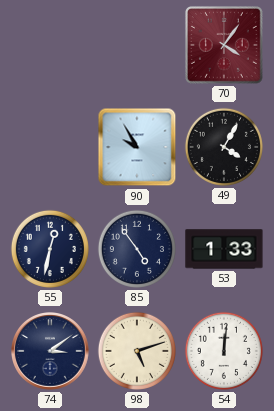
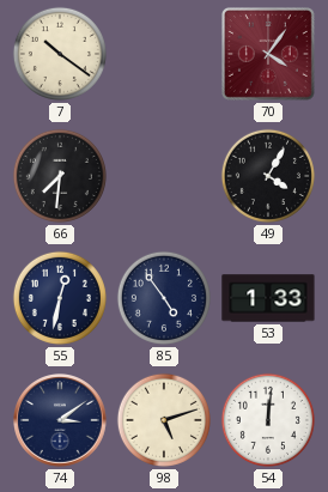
7: none -> 10:21 (60, 54)
66: none -> 7:31 (60, 176)
90: 9:55 -> none (137, 147)
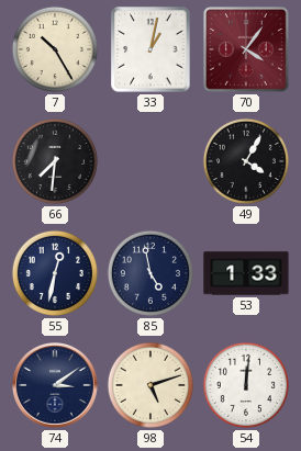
7: 10:21 -> 10:25 (55, 49)
33: none -> 1:02 (150, 49)
85: 4:54 -> 4:58 (150, 273)
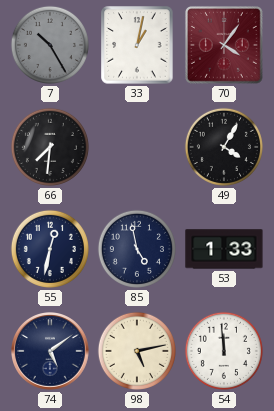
7 dial: cream -> grey (50, 45)
74: 3:09 -> 5:09 (51, 352)
98: 5:12 -> 5:13 (137, 351)
54: 12:01 -> 11:59 (224, 351)
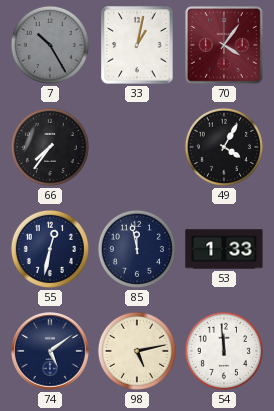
66: 7:31 -> 7:36 (50, 147)
85: 4:58 -> 11:58 (137, 249)
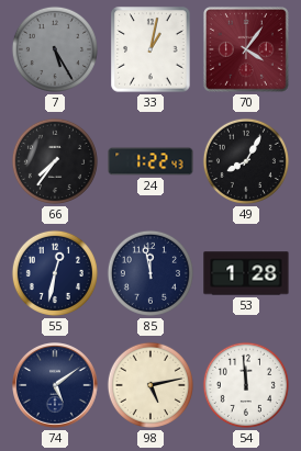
7: 10:25 -> 5:25 (55, 49)
24: none -> 1:22 (150, 161)
49: 4:05 -> 8:05 (246, 161)
53: 1:33 -> 1:28 (246, 273)
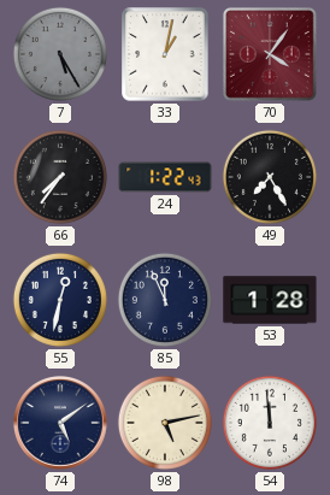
49: 8:05 -> 7:25 (270, 177)
85: 11:58 -> 11:56 (165, 300)
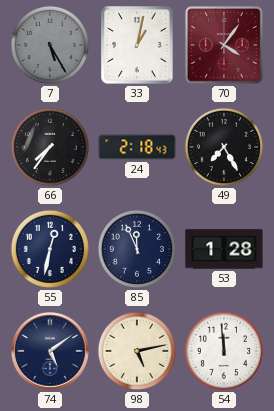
24: 1:22 -> 2:18 (137, 147)
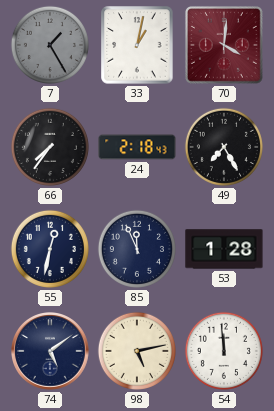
7: 5:25 -> 1:25 (50, 45)
70: 4:06 -> 4:01 (224, 45)
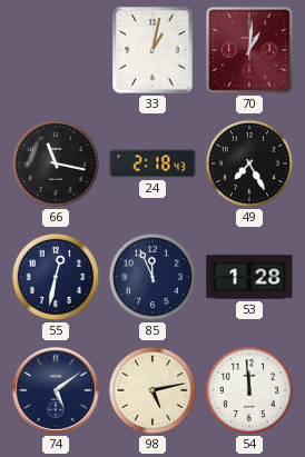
7: 1:25 -> none (50, 45)
70: 4:01 -> 1:01 (249, 50)
66: 7:36 -> 11:17 (56, 163)
